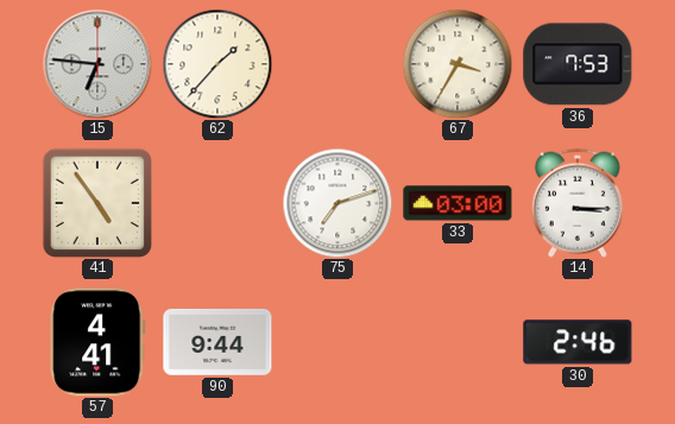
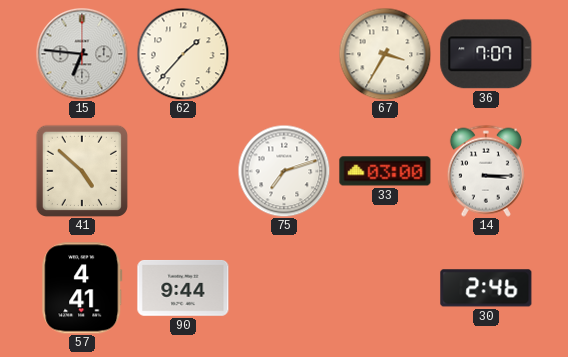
36: 7:53 -> 7:07 (486, 54)
41: 4:54 -> 4:52 (82, 171)
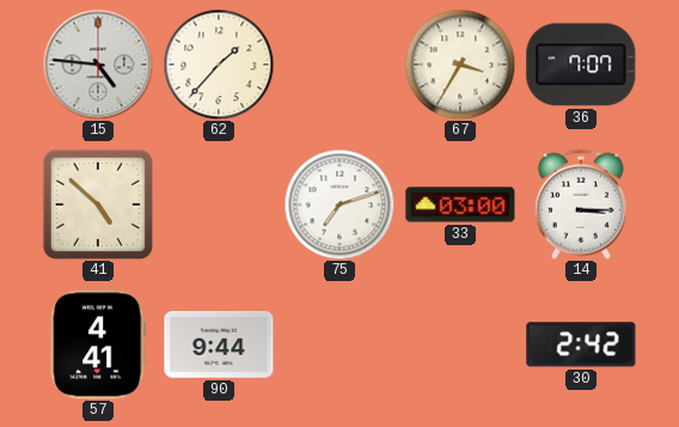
15: 6:46 -> 4:46 (98, 65)
30: 2:46 -> 2:42 (581, 344)
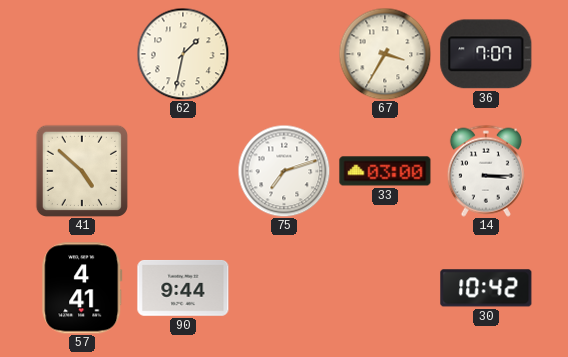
15: 4:46 -> none (98, 65)
62: 1:37 -> 1:32 (183, 54)
30: 2:42 -> 10:42 (486, 288)
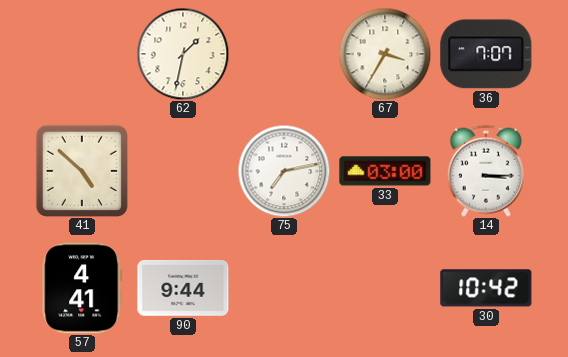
75: 7:12 -> 7:13 (284, 171)
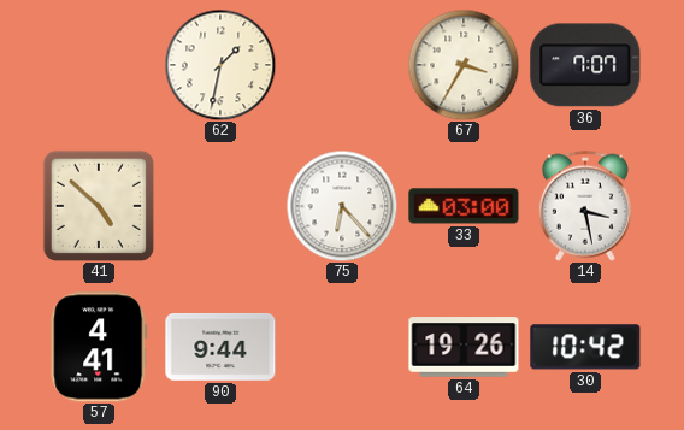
75: 7:13 -> 6:23 (342, 206)
14: 3:15 -> 3:28 (585, 206)
64: none -> 19:26 (464, 347)
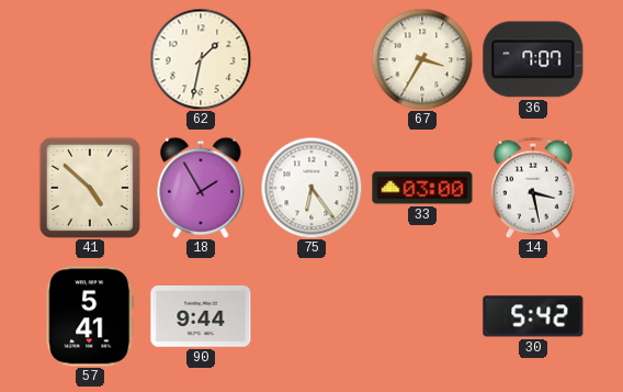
18: none -> 1:55 (201, 188)
75: 6:23 -> 6:24 (311, 188)
57: 4:41 -> 5:41 (90, 316)
64: 19:26 -> none (464, 347)
30: 10:42 -> 5:42 (533, 316)
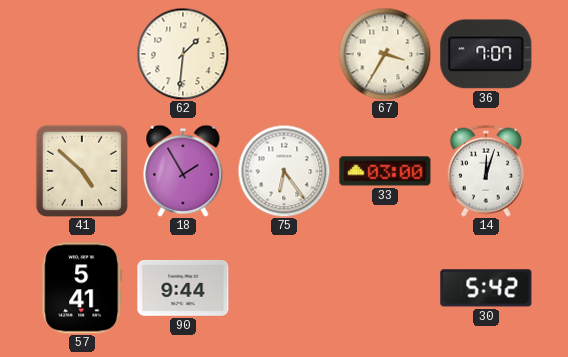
62: 1:32 -> 1:31 (183, 54)
14: 3:28 -> 12:03 (486, 171)
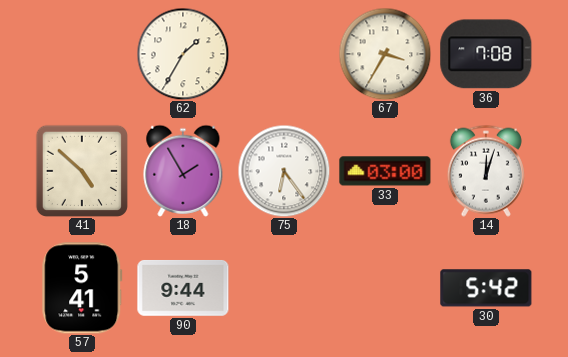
62: 1:31 -> 1:35 (183, 54)
36: 7:07 -> 7:08 (486, 54)
